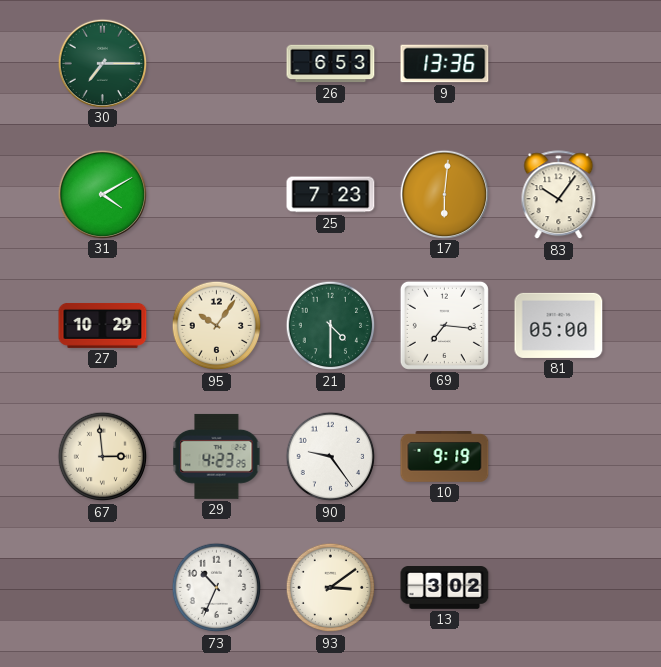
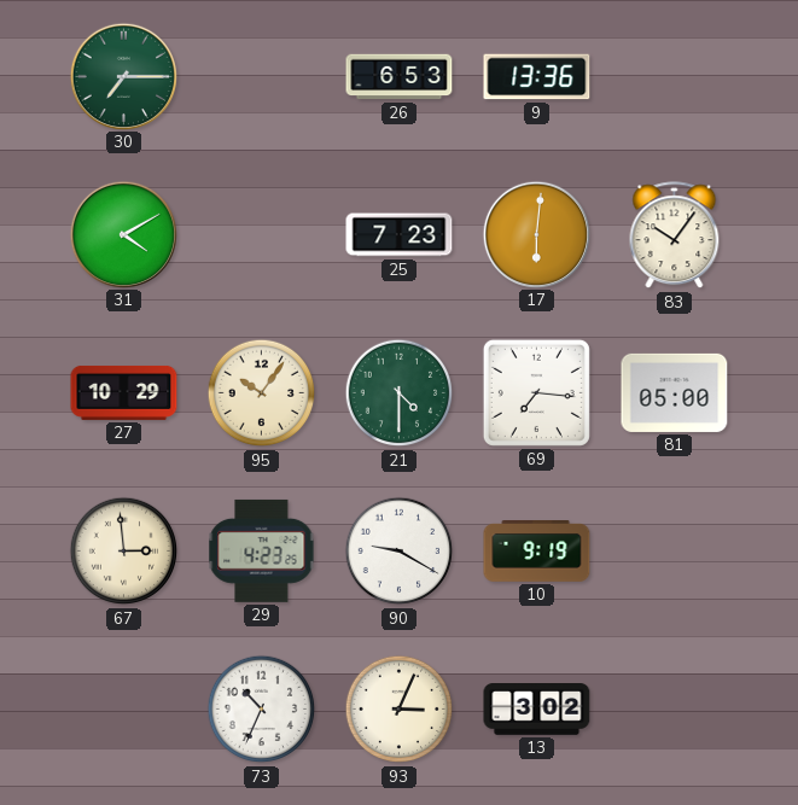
90: 9:24 -> 9:20 (400, 552)
93: 3:09 -> 3:04 (400, 710)
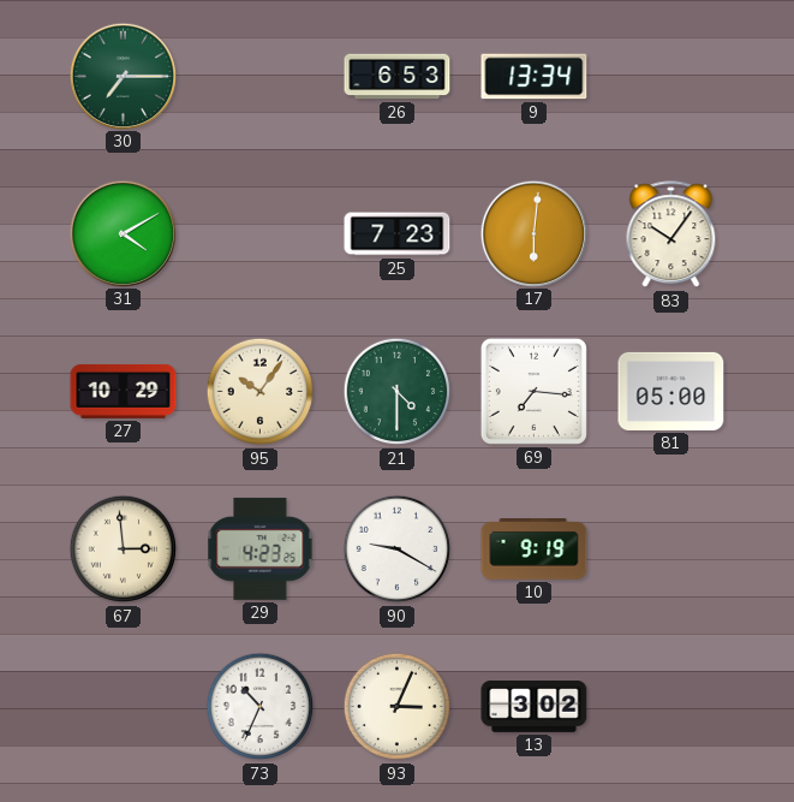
9: 13:36 -> 13:34 (535, 77)
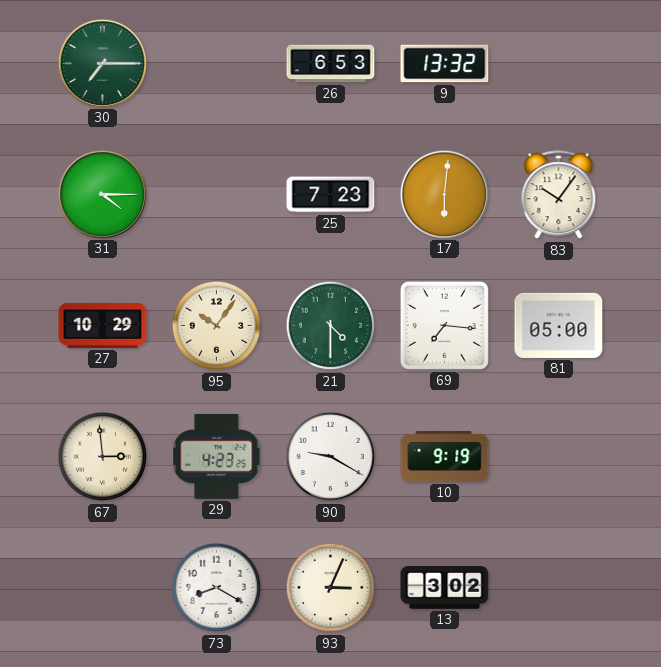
9: 13:34 -> 13:32 (445, 64)
31: 4:10 -> 4:15 (102, 194)
73: 10:34 -> 8:20 (217, 588)
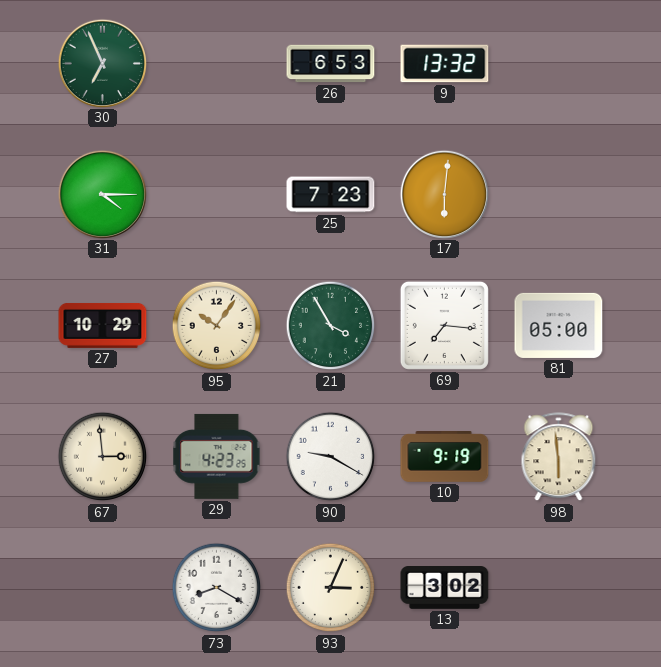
30: 7:15 -> 6:56 (102, 63)
83: 10:06 -> none (559, 195)
21: 4:30 -> 3:55 (331, 326)
98: none -> 5:59 (559, 457)
